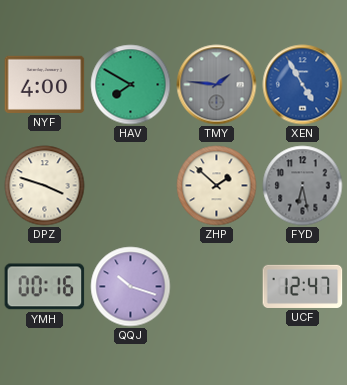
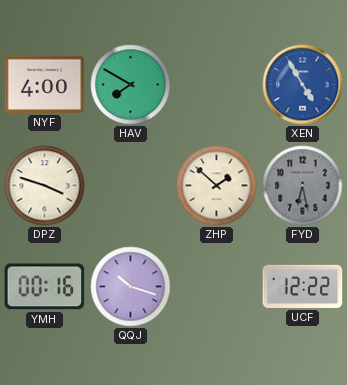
TMY: 1:46 -> none (217, 85)
UCF: 12:47 -> 12:22 (303, 286)
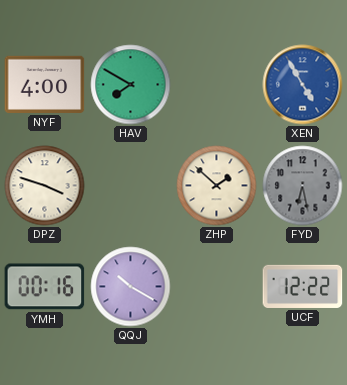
QQJ: 10:18 -> 10:20 (131, 287)
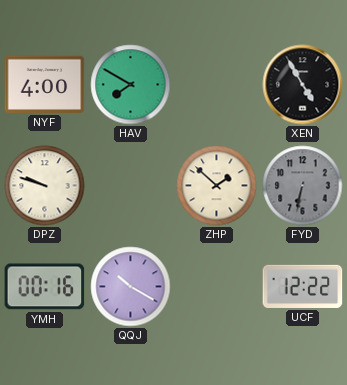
XEN dial: blue -> black (303, 85)
DPZ: 3:48 -> 9:48 (45, 186)
FYD: 6:28 -> 6:32 (303, 186)
